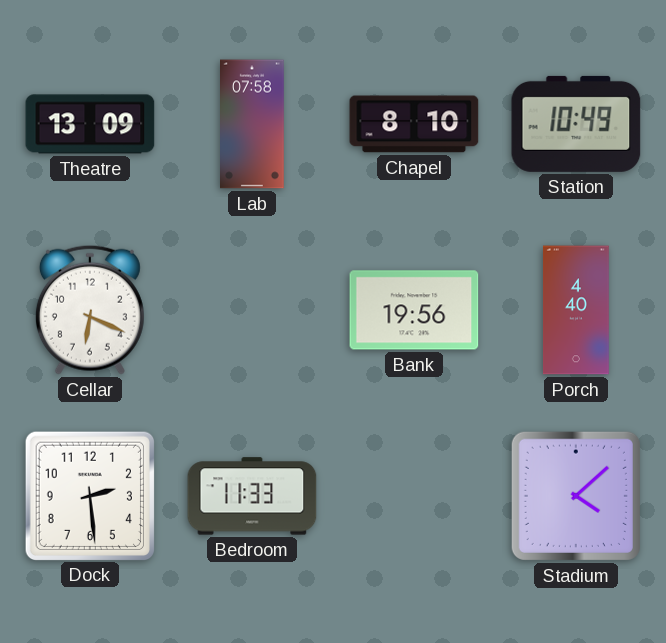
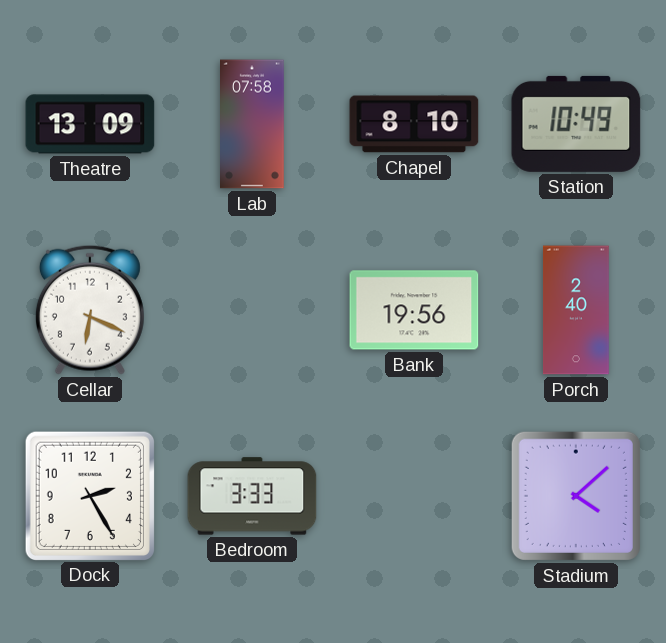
Porch: 4:40 -> 2:40 (576, 310)
Dock: 2:29 -> 2:25 (89, 495)
Bedroom: 11:33 -> 3:33 (252, 496)
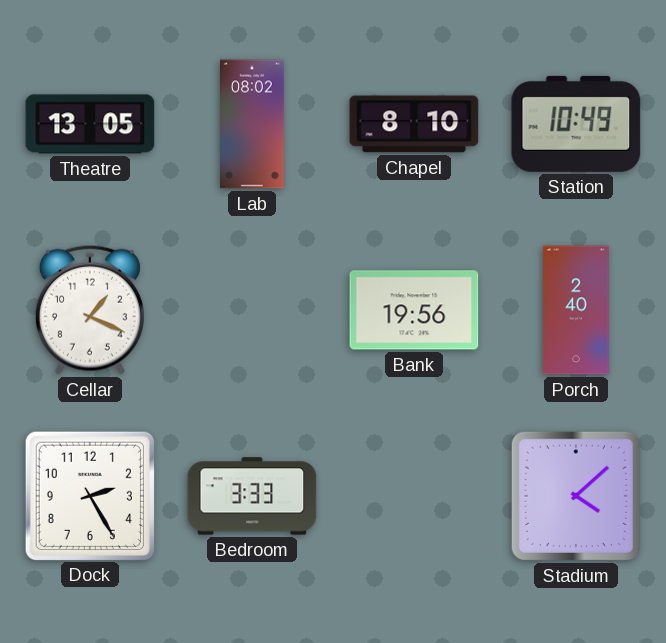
Theatre: 13:09 -> 13:05 (90, 124)
Lab: 07:58 -> 08:02 (253, 124)
Cellar: 6:19 -> 1:19 (90, 310)
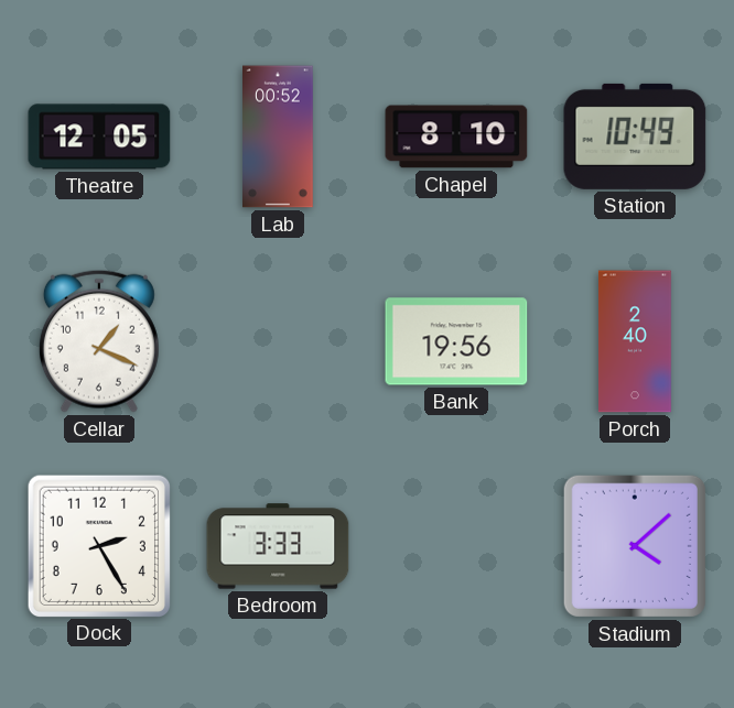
Theatre: 13:05 -> 12:05 (99, 137)
Lab: 08:02 -> 00:52 (279, 137)
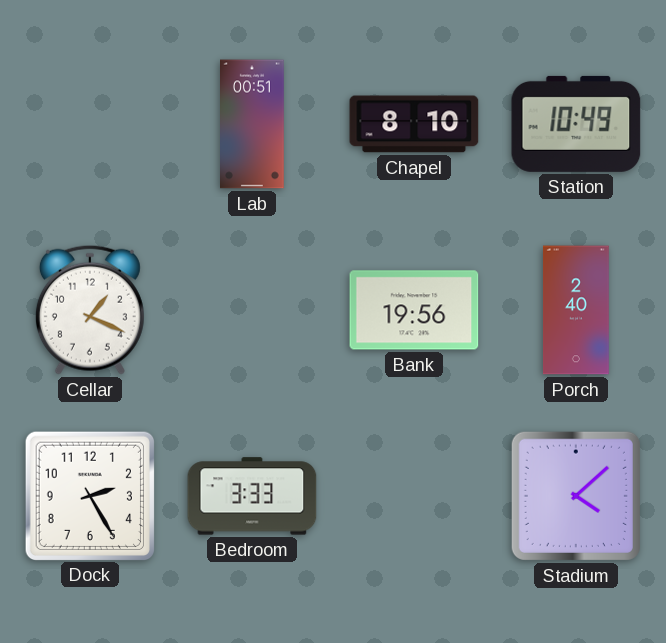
Theatre: 12:05 -> none (99, 137)
Lab: 00:52 -> 00:51 (253, 124)
